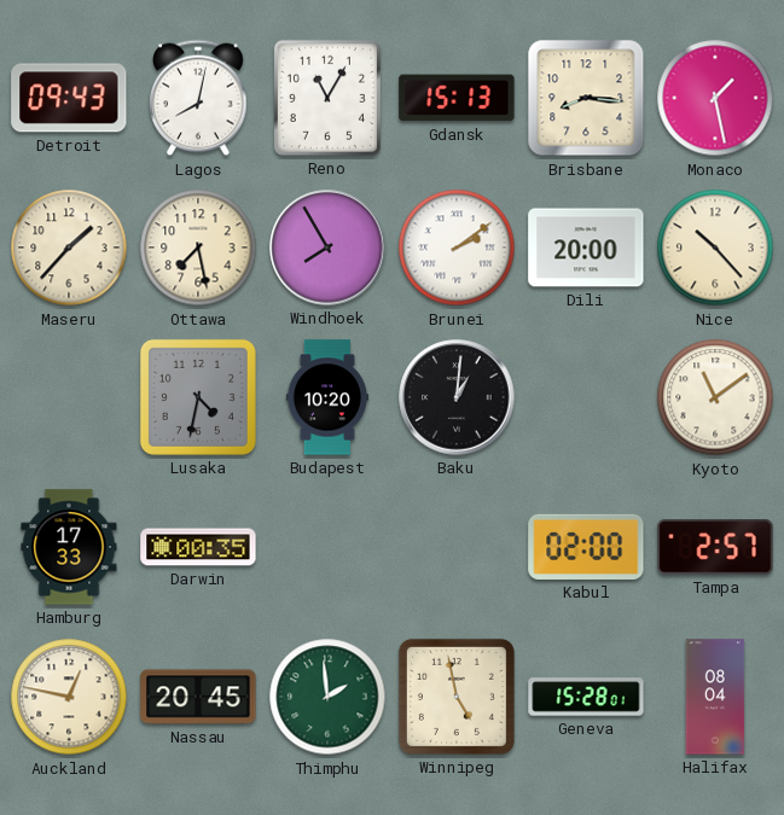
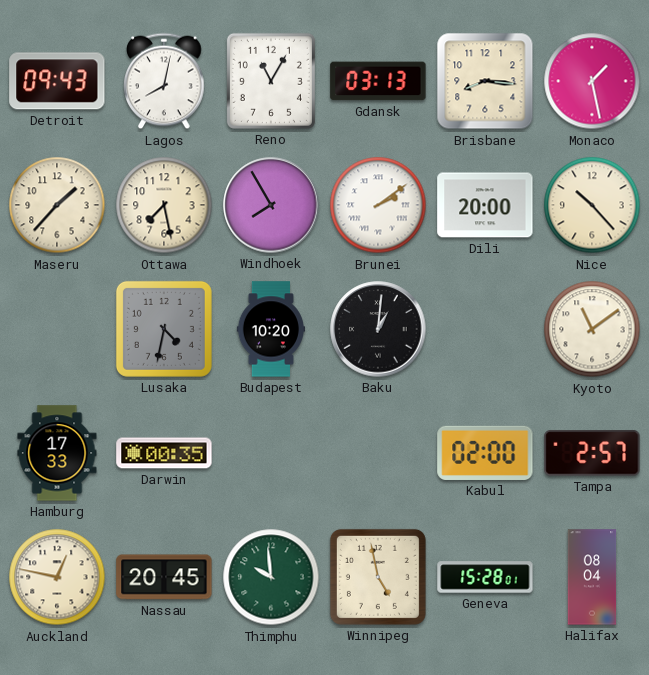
Gdansk: 15:13 -> 03:13 (378, 81)
Thimphu: 1:59 -> 9:59 (271, 577)
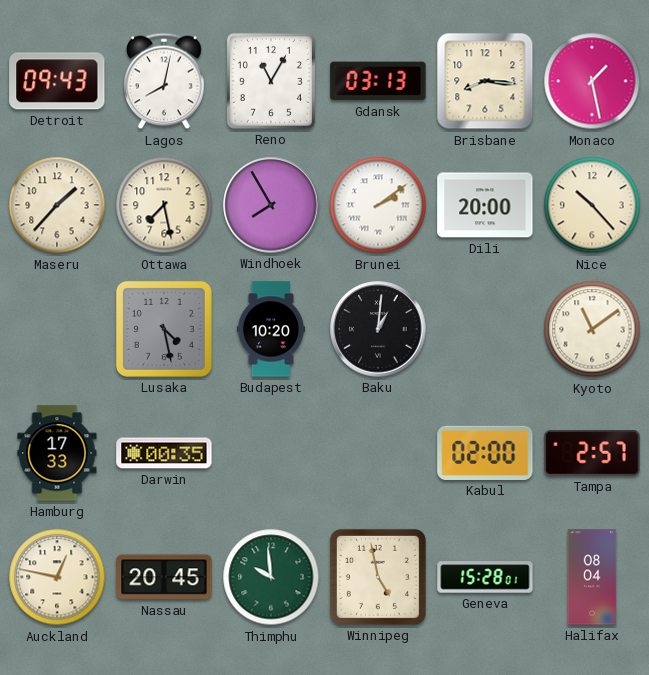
Lusaka: 4:32 -> 4:28 (164, 329)
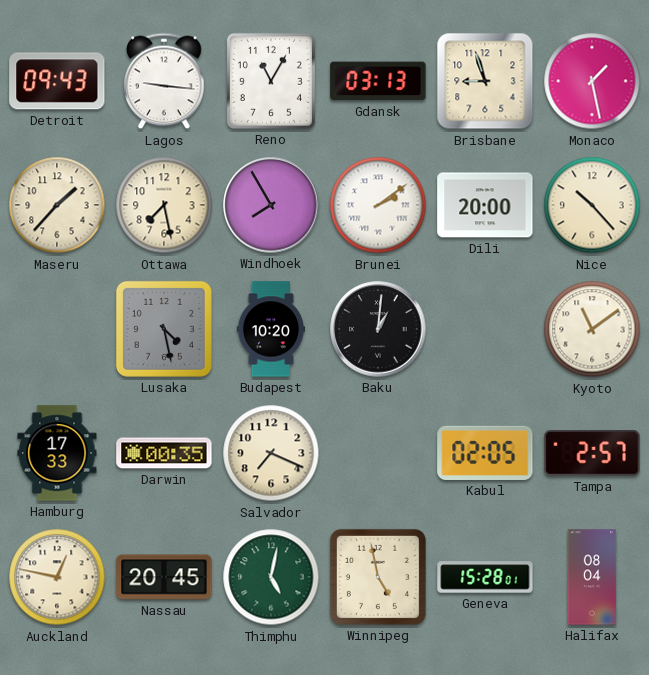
Lagos: 8:02 -> 9:16 (164, 81)
Brisbane: 8:16 -> 8:57 (485, 81)
Salvador: none -> 7:19 (271, 453)
Kabul: 02:00 -> 02:05 (485, 453)
Thimphu: 9:59 -> 5:02 (271, 577)
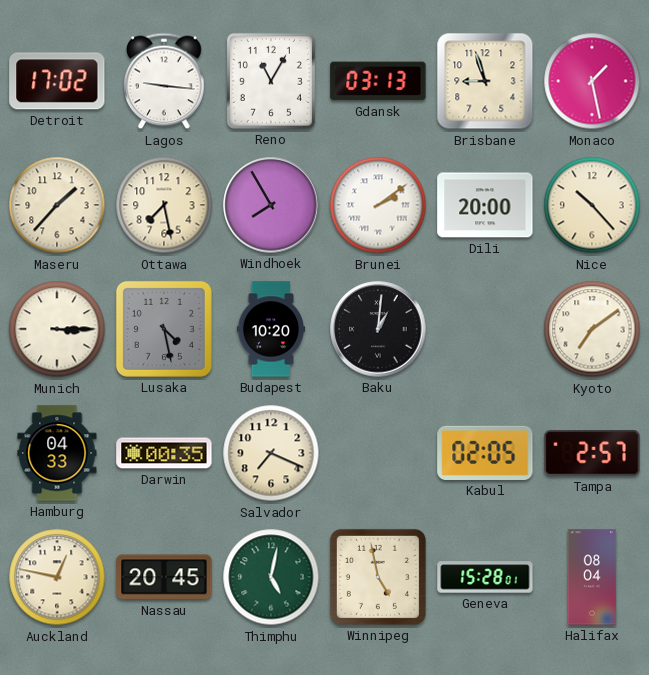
Detroit: 09:43 -> 17:02 (57, 81)
Munich: none -> 3:15 (57, 329)
Kyoto: 11:09 -> 7:09 (592, 329)
Hamburg: 17:33 -> 04:33 (57, 453)
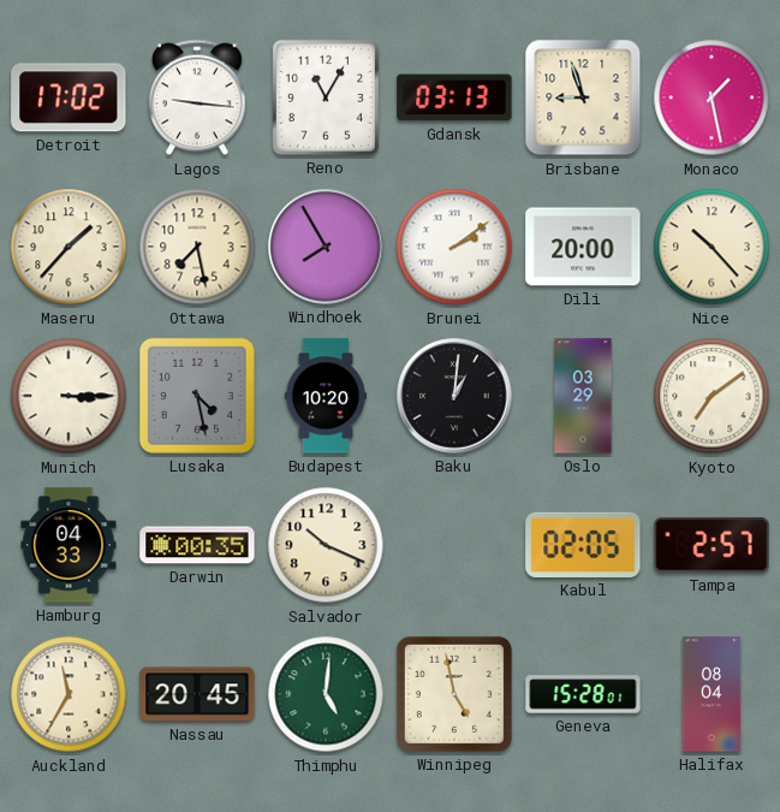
Oslo: none -> 03:29 (583, 396)
Salvador: 7:19 -> 10:19 (326, 545)
Auckland: 12:47 -> 11:35 (69, 694)
Thimphu: 5:02 -> 5:01 (326, 694)
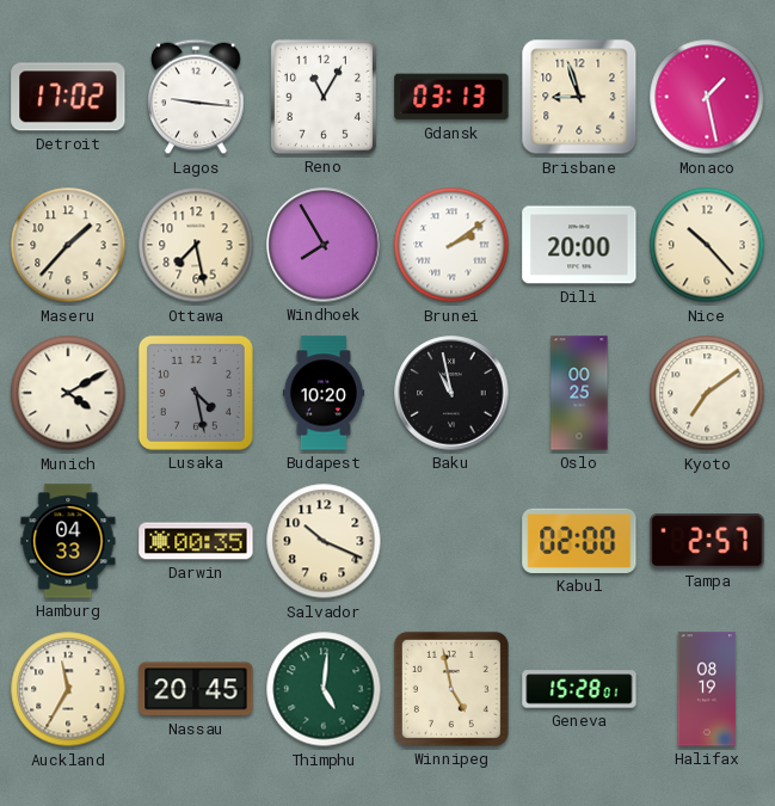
Munich: 3:15 -> 4:10 (68, 393)
Baku: 1:01 -> 10:58 (451, 393)
Oslo: 03:29 -> 00:25 (579, 393)
Kabul: 02:05 -> 02:00 (579, 541)
Halifax: 08:04 -> 08:19 (707, 689)
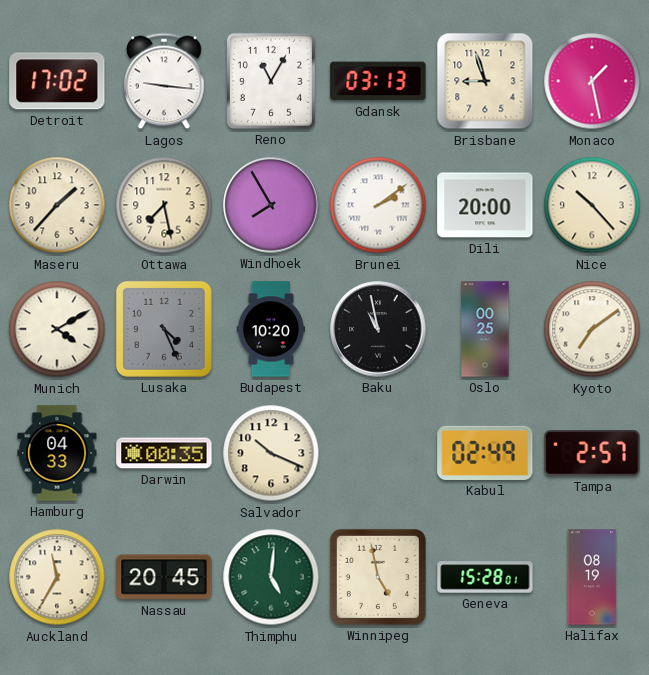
Lusaka: 4:28 -> 4:26 (164, 329)
Kabul: 02:00 -> 02:49 (485, 453)
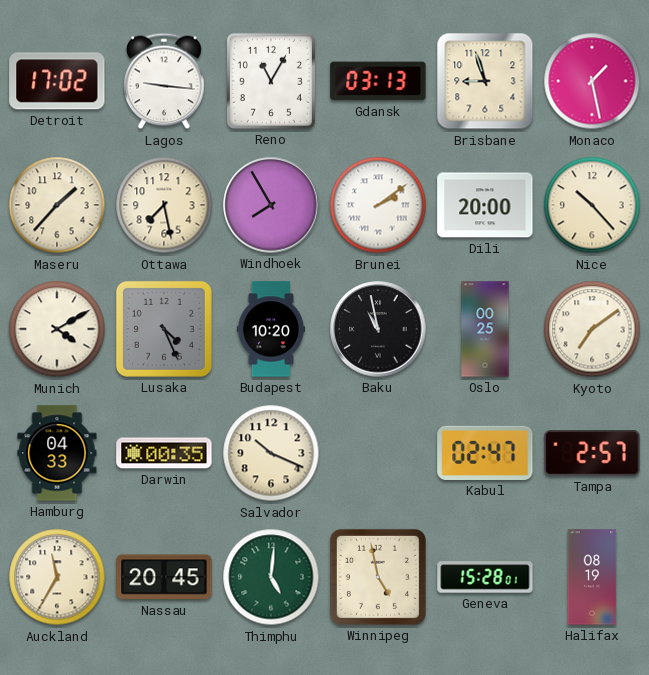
Kabul: 02:49 -> 02:47 (485, 453)
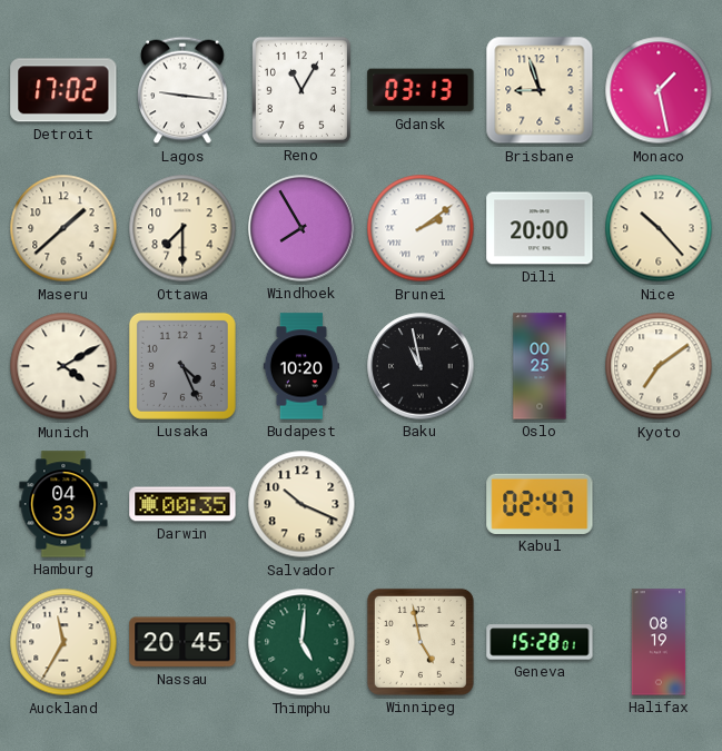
Maseru: 1:37 -> 1:38 (63, 228)
Ottawa: 7:28 -> 7:30 (182, 228)
Tampa: 2:57 -> none (592, 453)
